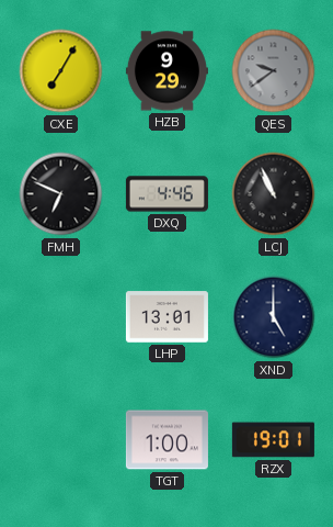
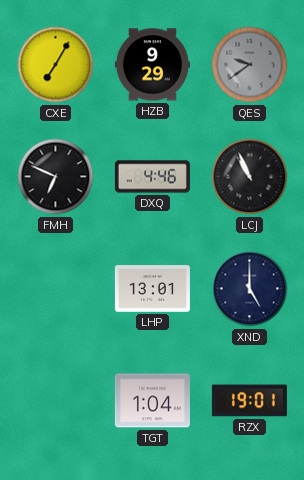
TGT: 1:00 -> 1:04 (152, 401)
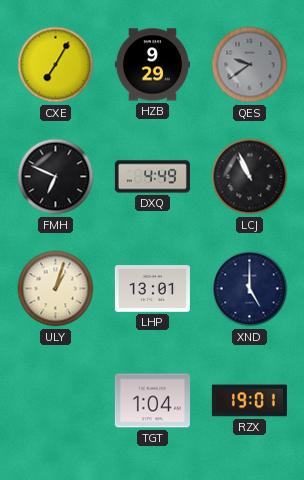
DXQ: 4:46 -> 4:49 (152, 177)
ULY: none -> 1:03 (56, 289)
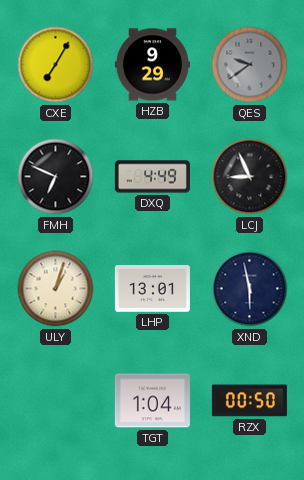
LCJ: 10:56 -> 8:56 (250, 177)
XND: 5:00 -> 5:58 (250, 289)
RZX: 19:01 -> 00:50 (249, 401)
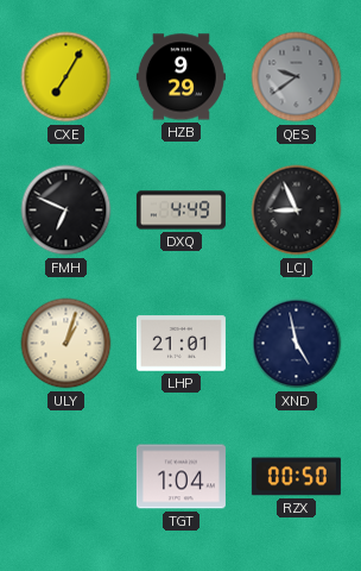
LHP: 13:01 -> 21:01 (180, 344)
XND: 5:58 -> 4:58 (297, 344)
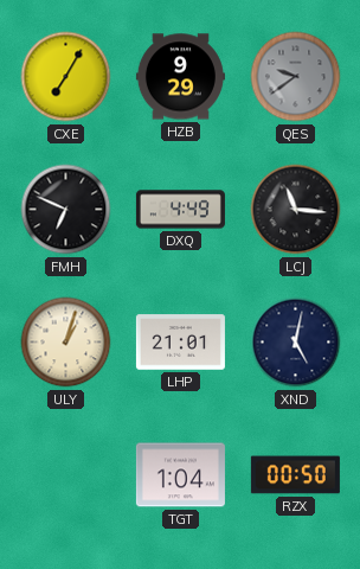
LCJ: 8:56 -> 11:16 (296, 210)
XND: 4:58 -> 5:02 (296, 343)
